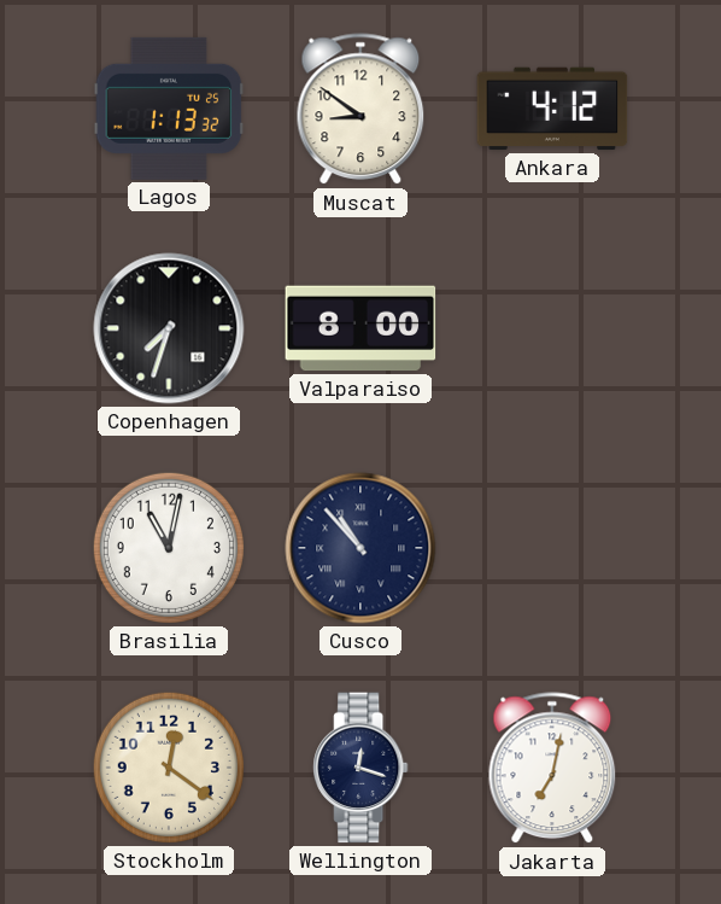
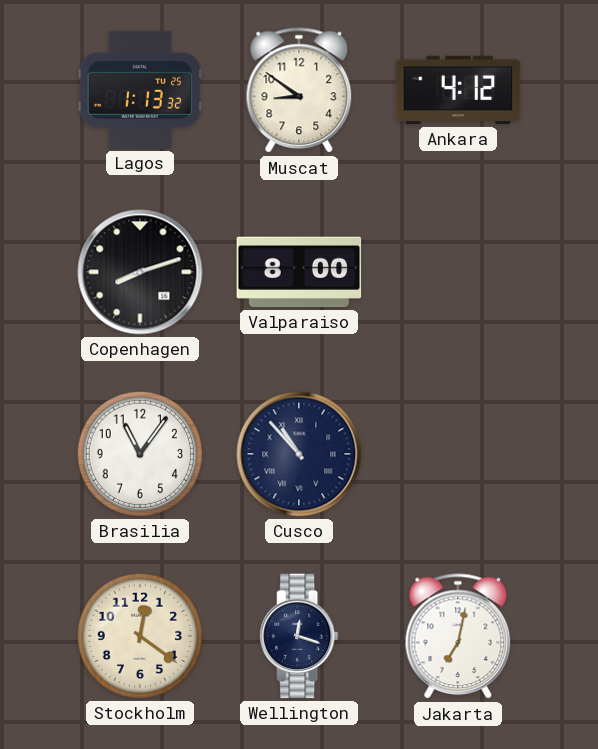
Copenhagen: 7:33 -> 8:12 (140, 272)
Brasilia: 11:02 -> 11:06 (140, 454)
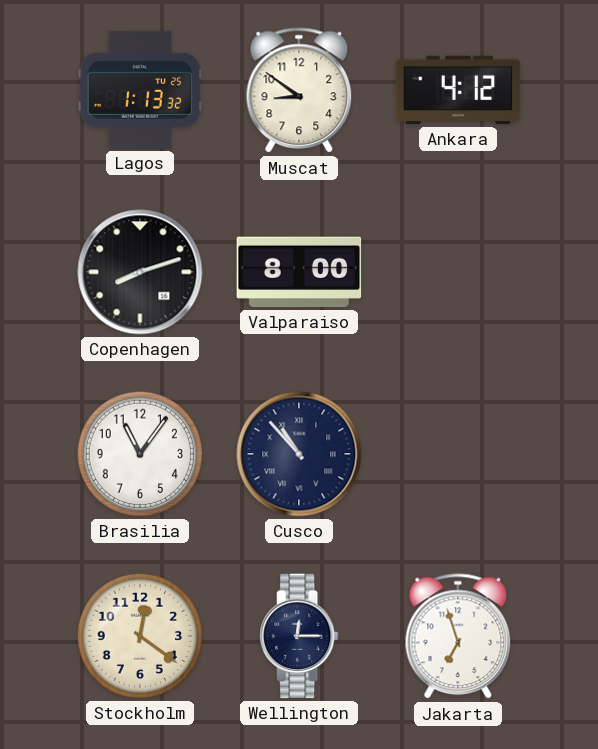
Wellington: 12:18 -> 12:15 (299, 636)
Jakarta: 7:02 -> 6:57 (458, 637)
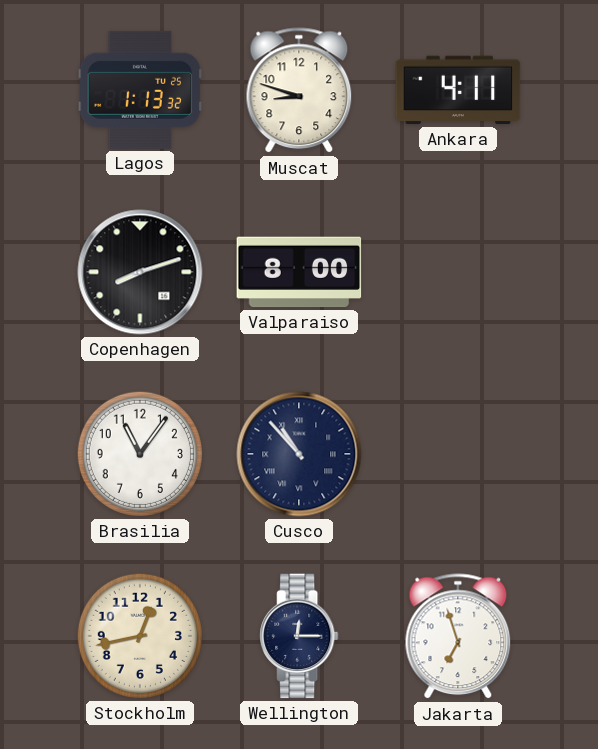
Muscat: 8:51 -> 8:48 (299, 91)
Ankara: 4:12 -> 4:11 (458, 90)
Stockholm: 12:21 -> 12:43 (140, 636)
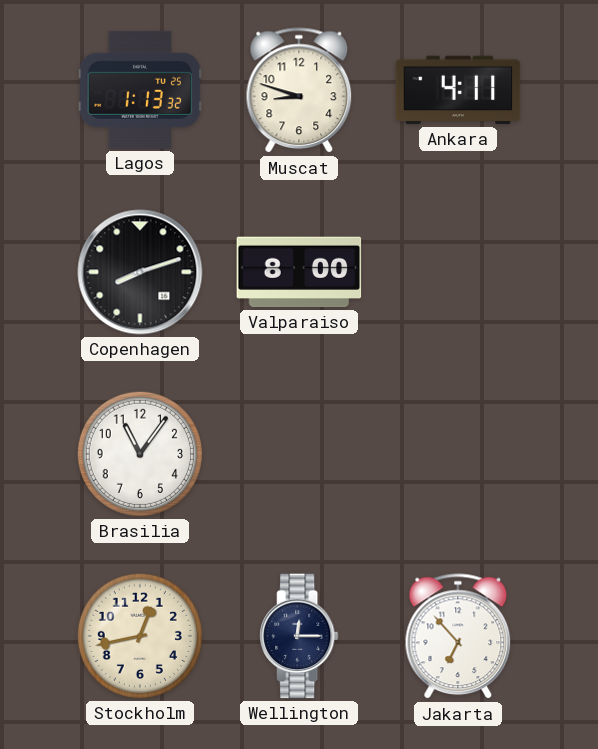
Cusco: 10:53 -> none (299, 454)
Jakarta: 6:57 -> 6:53 (458, 637)
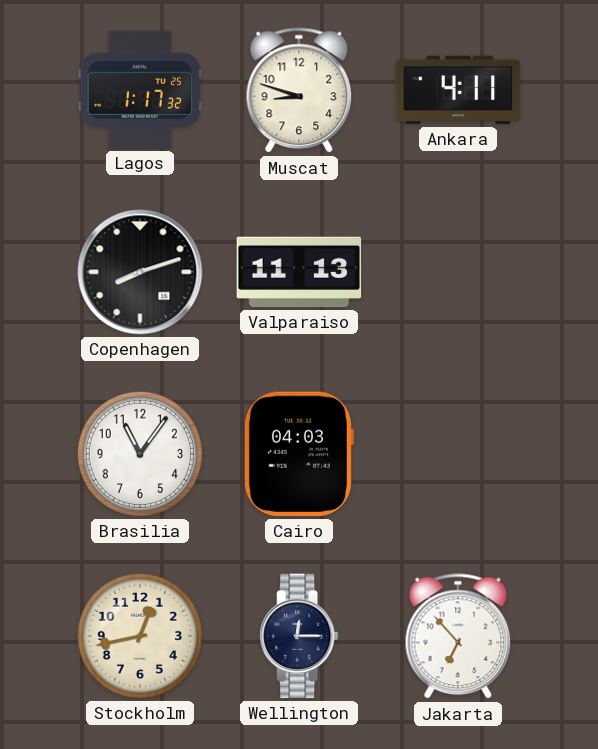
Lagos: 1:13 -> 1:17 (140, 90)
Valparaiso: 8:00 -> 11:13 (299, 272)
Cairo: none -> 04:03 (298, 454)
